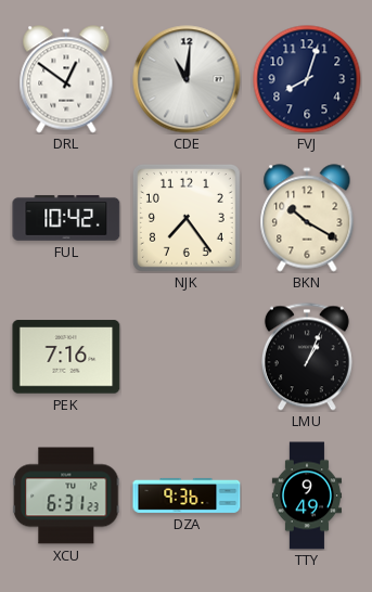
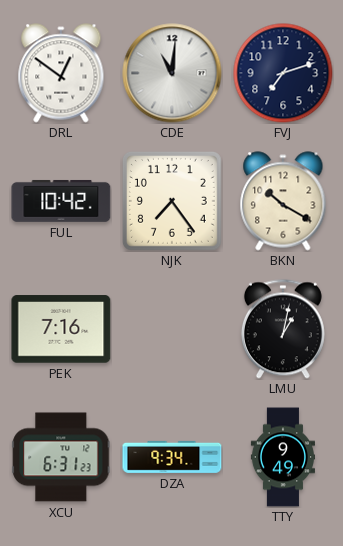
FVJ: 8:03 -> 7:12 (283, 73)
LMU: 1:04 -> 1:02 (283, 329)
DZA: 9:36 -> 9:34 (172, 457)
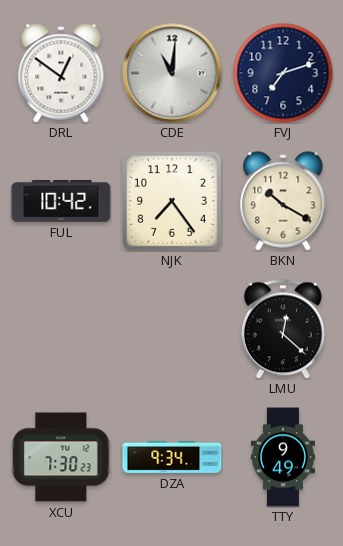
PEK: 7:16 -> none (61, 329)
LMU: 1:02 -> 12:22 (283, 329)
XCU: 6:31 -> 7:30 (61, 457)
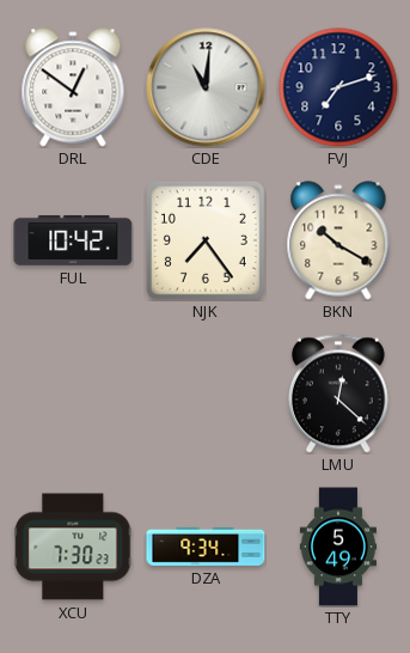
TTY: 9:49 -> 5:49 (337, 547)
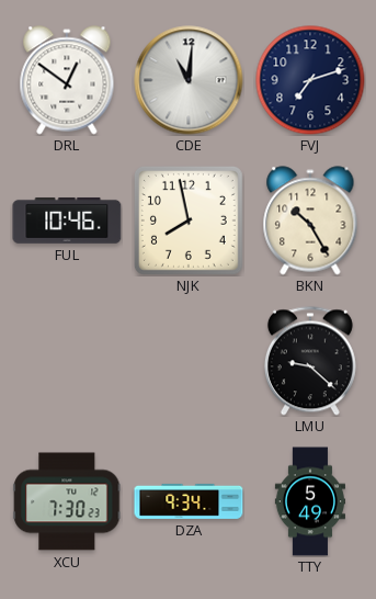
FUL: 10:42 -> 10:46 (67, 221)
NJK: 7:24 -> 7:58 (189, 221)
BKN: 10:20 -> 10:25 (310, 221)
LMU: 12:22 -> 9:22 (310, 361)
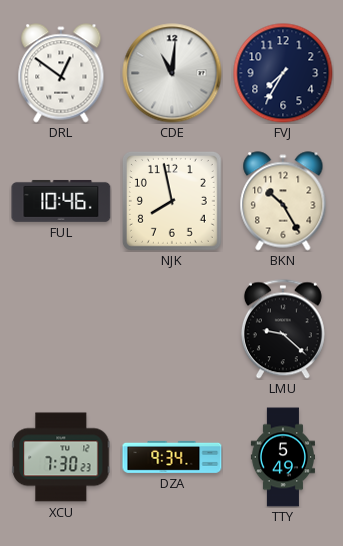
FVJ: 7:12 -> 7:35 (283, 73)
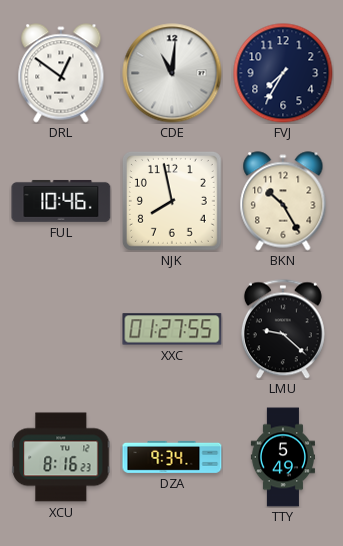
XXC: none -> 01:27 (172, 329)
XCU: 7:30 -> 8:16 (61, 457)
